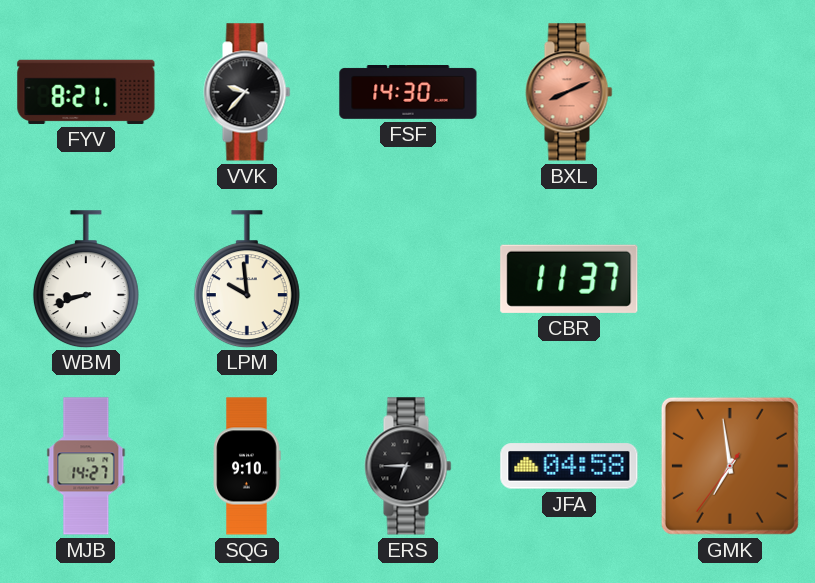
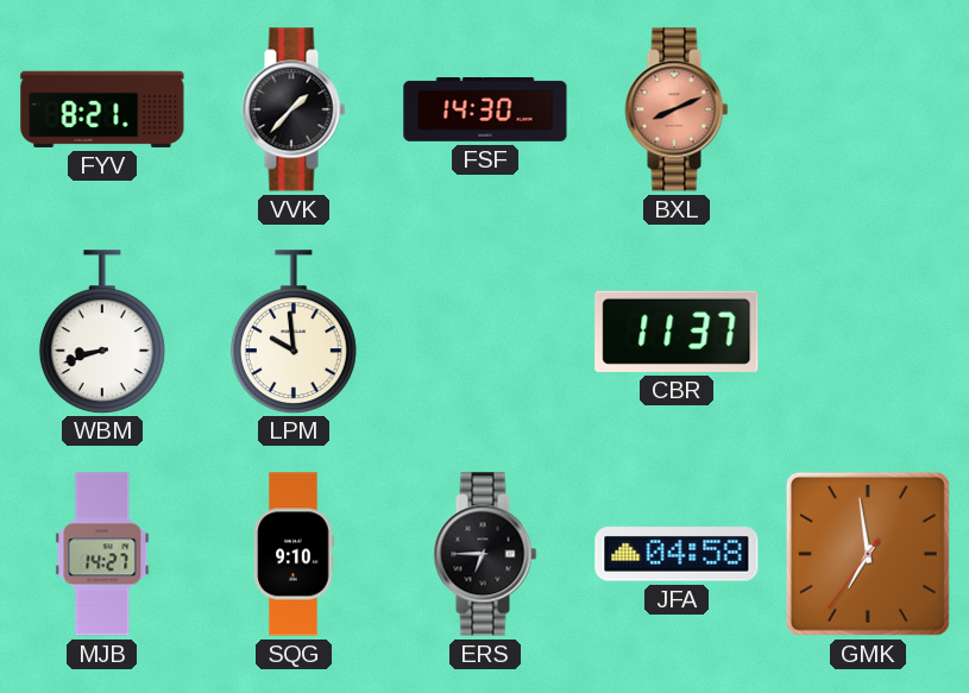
VVK: 9:37 -> 1:37 (294, 109)
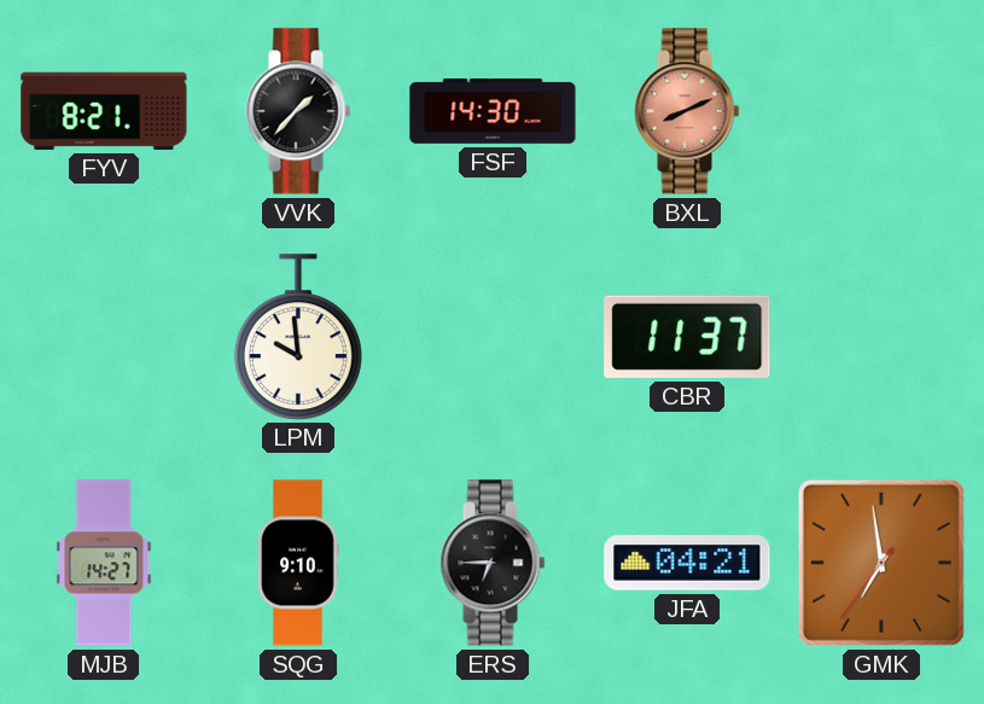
WBM: 8:42 -> none (102, 332)
JFA: 04:58 -> 04:21 (687, 563)
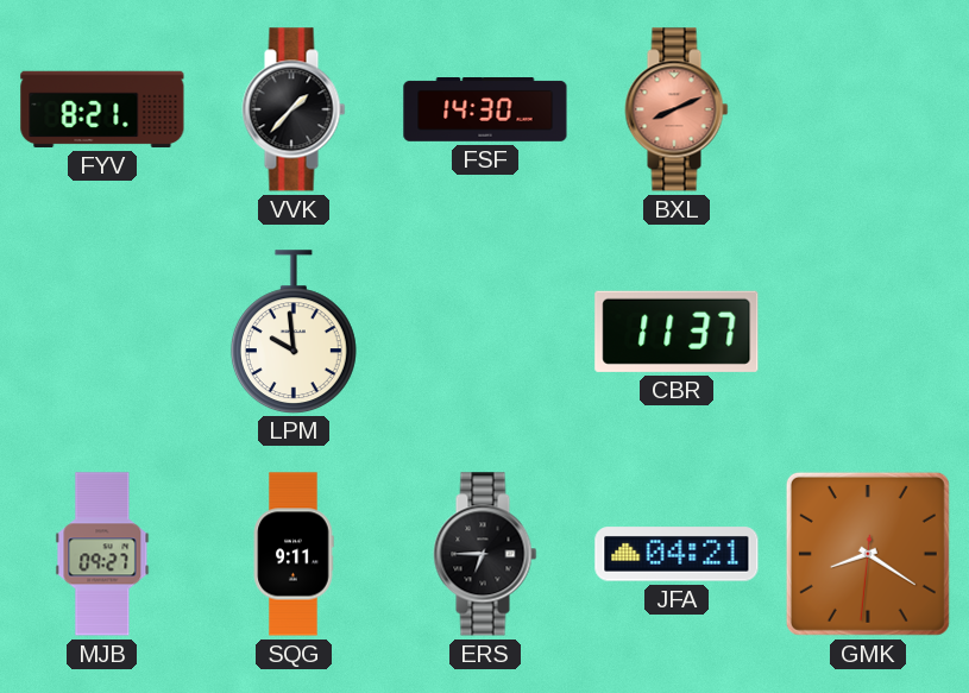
MJB: 14:27 -> 09:27 (102, 554)
SQG: 9:10 -> 9:11 (294, 554)
GMK: 6:58 -> 8:20 (868, 554)
